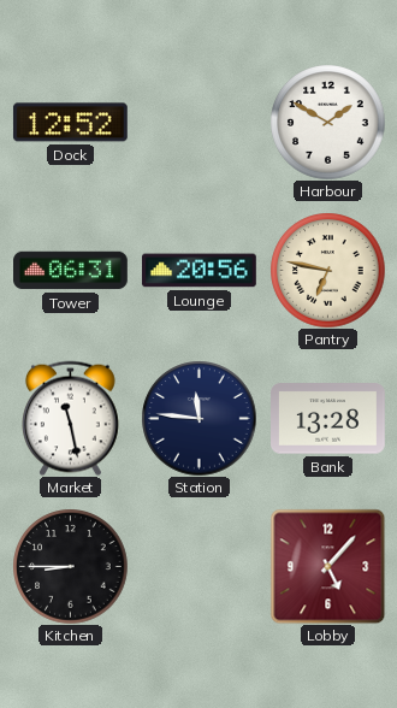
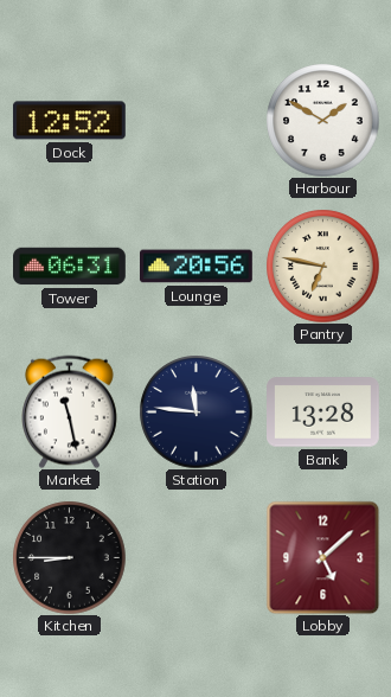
Lobby: 5:07 -> 5:08 (322, 557)
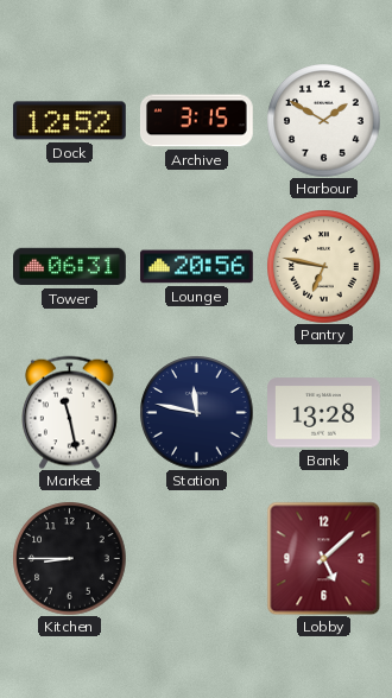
Archive: none -> 3:15 (197, 121)
Station: 11:46 -> 11:47 (196, 412)
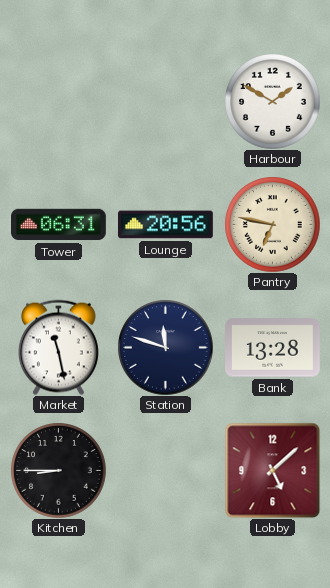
Dock: 12:52 -> none (69, 121)
Archive: 3:15 -> none (197, 121)
Station: 11:47 -> 11:48 (165, 347)
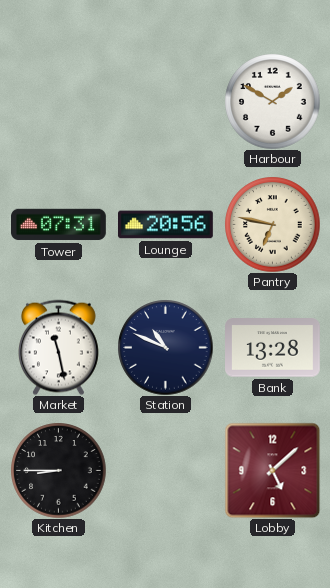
Tower: 06:31 -> 07:31 (59, 225)
Station: 11:48 -> 10:49 (165, 347)
